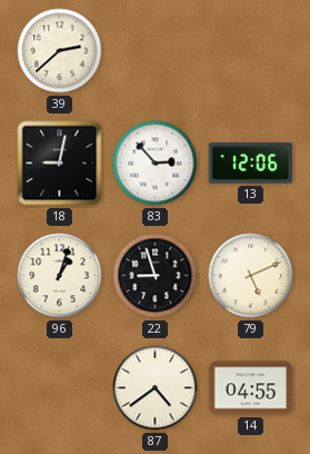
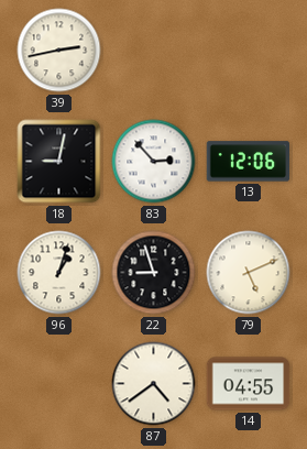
39: 2:38 -> 2:43 (59, 51)
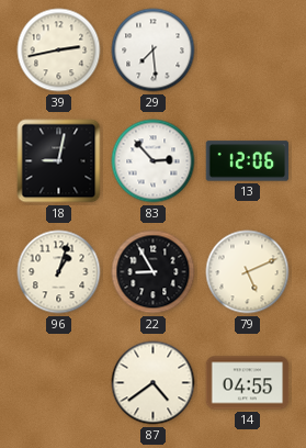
29: none -> 7:29 (154, 51)
22: 8:57 -> 8:55 (154, 272)
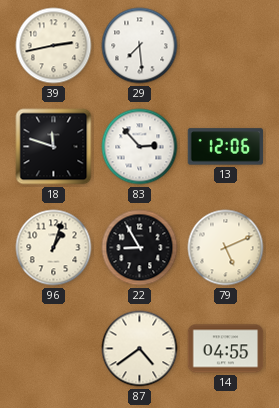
18: 9:02 -> 11:48 (54, 147)
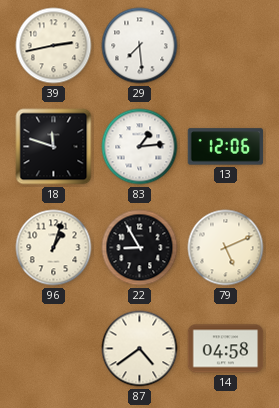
83: 2:53 -> 1:14 (140, 147)
14: 04:55 -> 04:58 (226, 349)
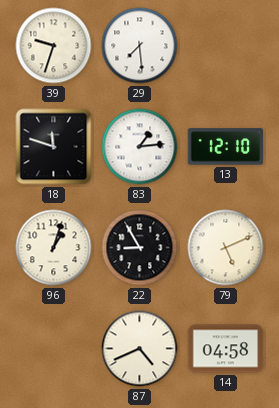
39: 2:43 -> 9:33 (54, 46)
13: 12:06 -> 12:10 (226, 147)
87: 4:39 -> 4:41 (140, 349)
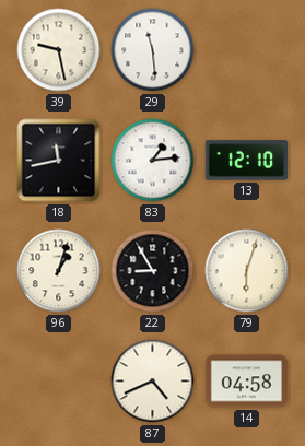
39: 9:33 -> 9:28 (59, 50)
29: 7:29 -> 11:29 (153, 50)
18: 11:48 -> 11:43 (59, 161)
79: 5:11 -> 6:03 (247, 271)
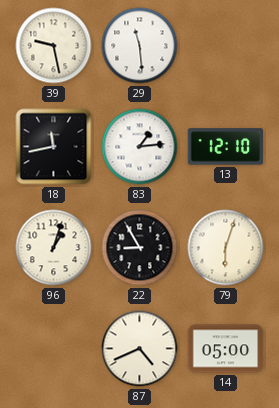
14: 04:58 -> 05:00 (226, 349)
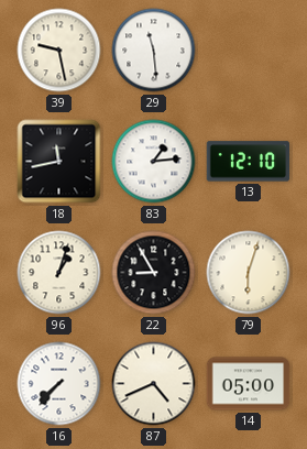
16: none -> 7:37 (59, 384)
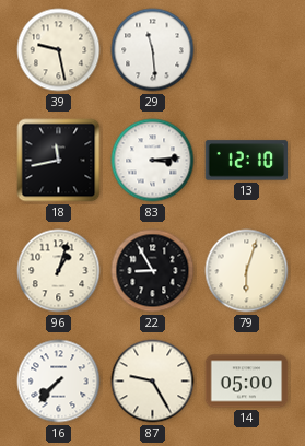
83: 1:14 -> 3:14 (153, 161)
87: 4:41 -> 9:25 (153, 382)
